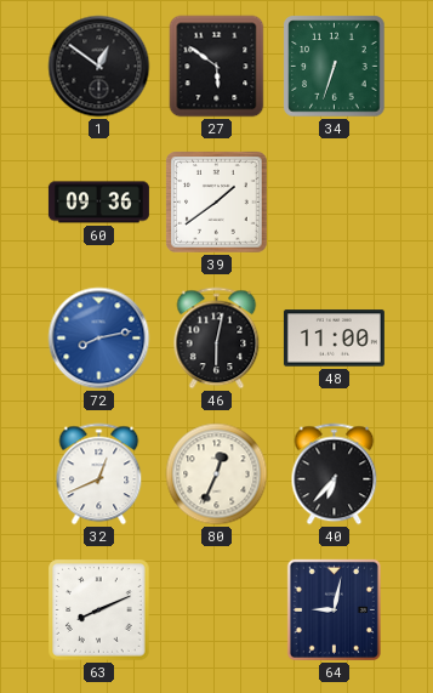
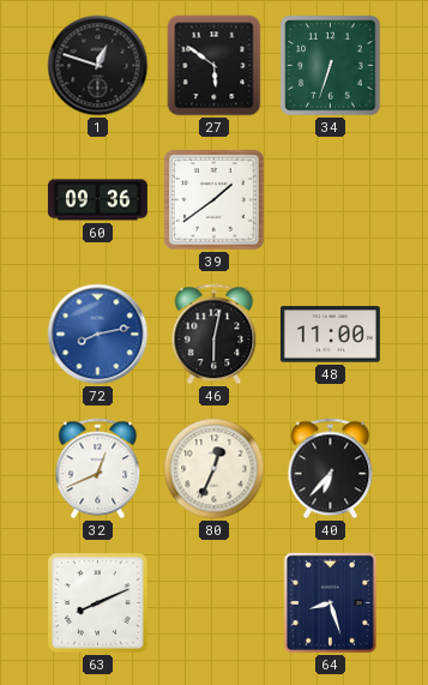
1: 12:51 -> 12:48 (98, 66)
64: 9:02 -> 8:27 (330, 602)
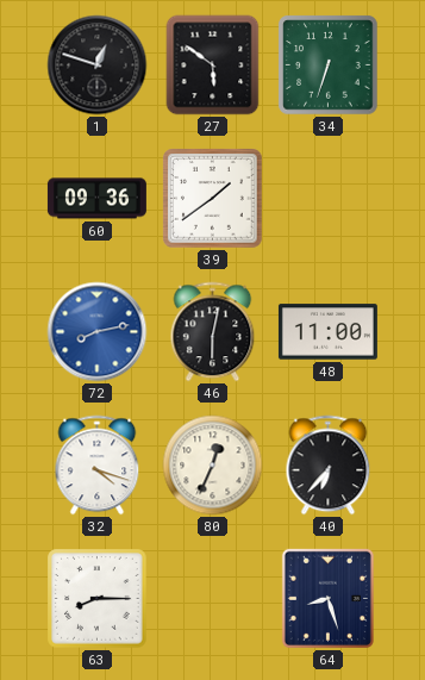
32: 12:41 -> 4:18 (98, 466)
63: 8:11 -> 8:15 (98, 599)
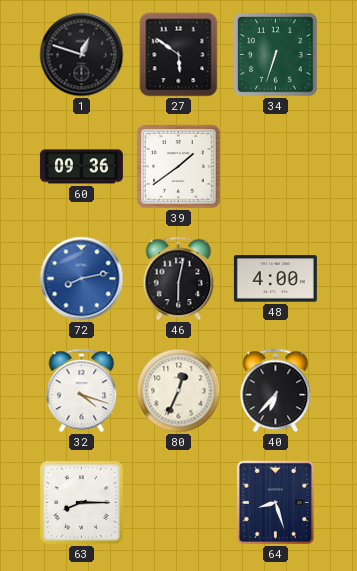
48: 11:00 -> 4:00 (275, 279)
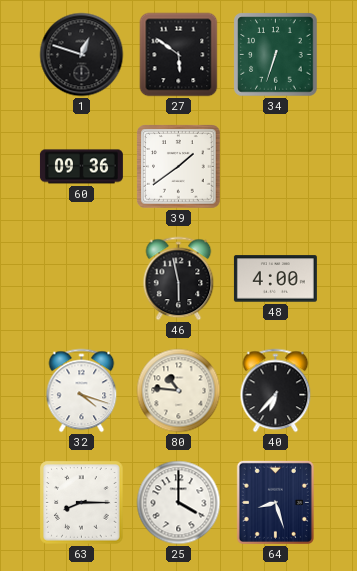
72: 8:13 -> none (82, 279)
46: 6:02 -> 5:58 (179, 279)
80: 12:34 -> 10:46 (179, 391)
25: none -> 4:00 (179, 503)
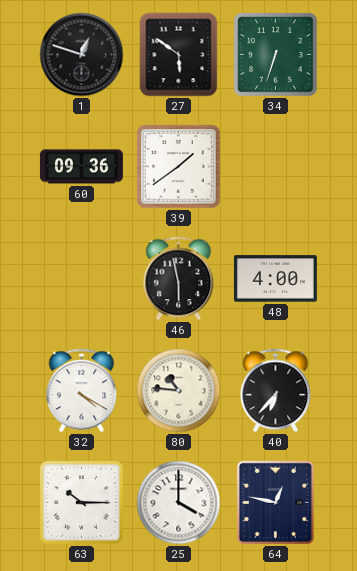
32: 4:18 -> 4:20 (82, 391)
63: 8:15 -> 10:15 (82, 503)
64: 8:27 -> 12:47 (275, 502)
